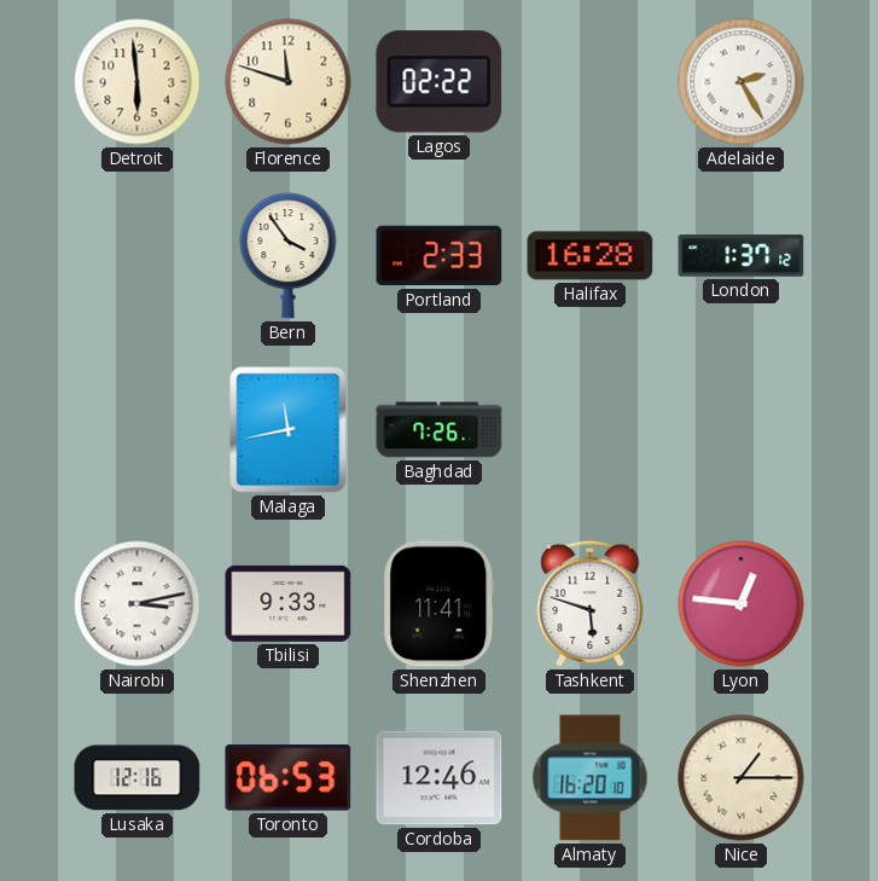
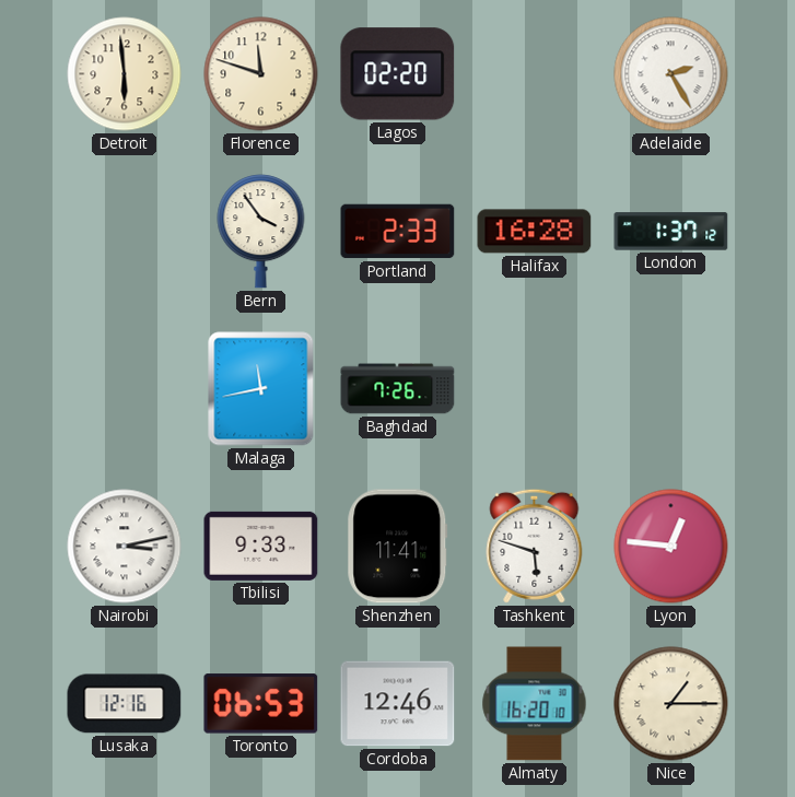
Lagos: 02:22 -> 02:20 (398, 74)
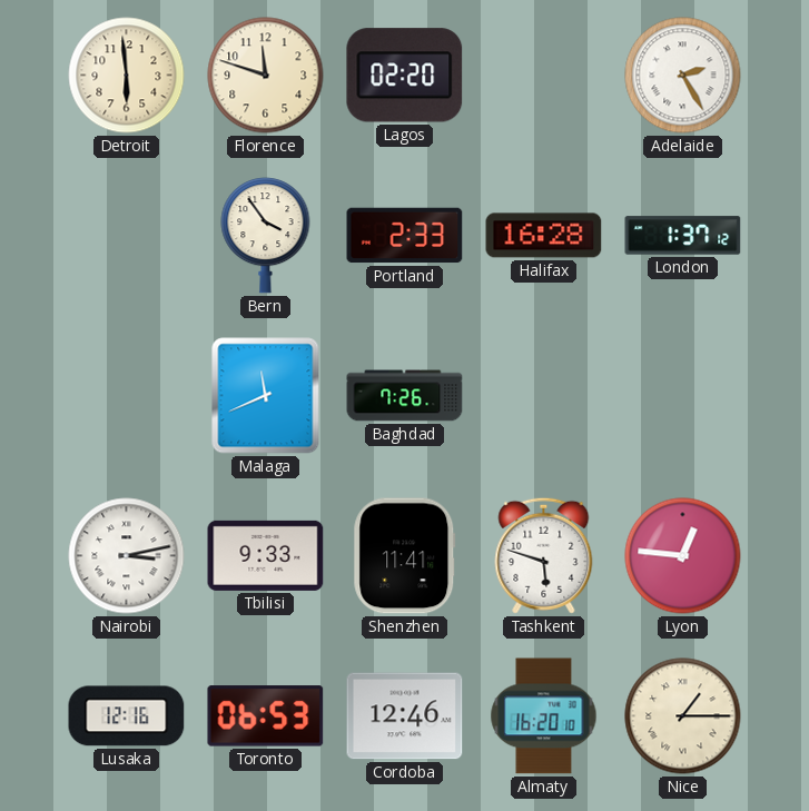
Malaga: 11:43 -> 11:41 (266, 396)
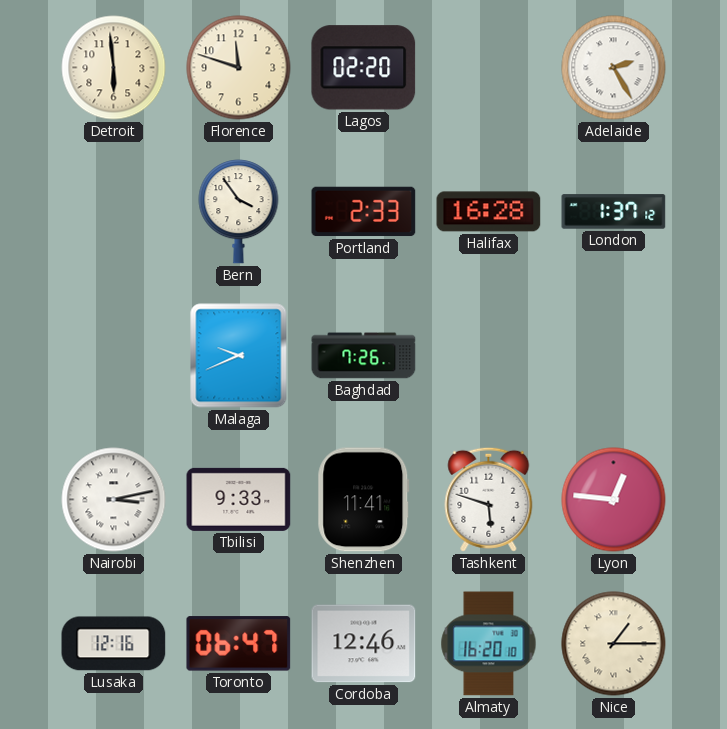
Malaga: 11:41 -> 9:41 (239, 356)
Toronto: 06:53 -> 06:47 (239, 644)
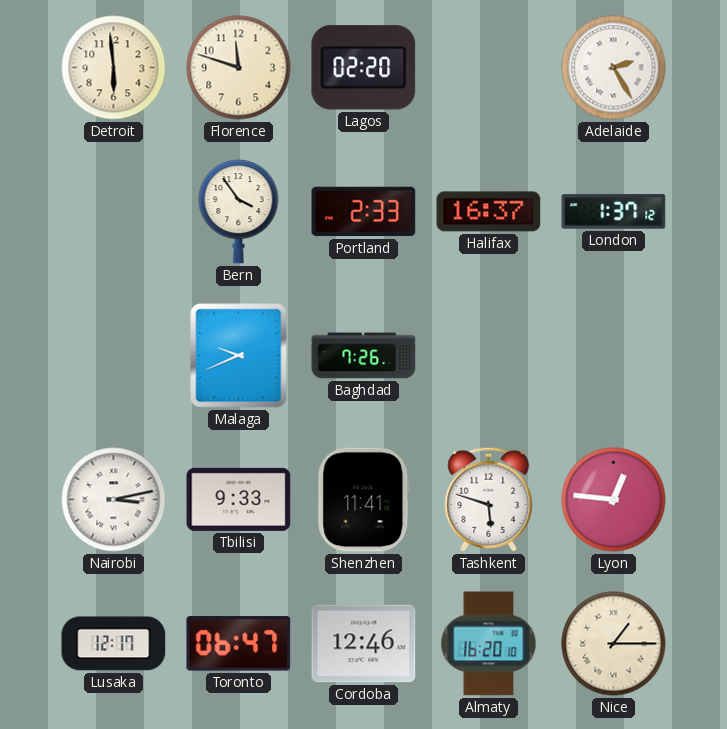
Halifax: 16:28 -> 16:37 (489, 212)
Lusaka: 12:16 -> 12:17 (114, 644)
